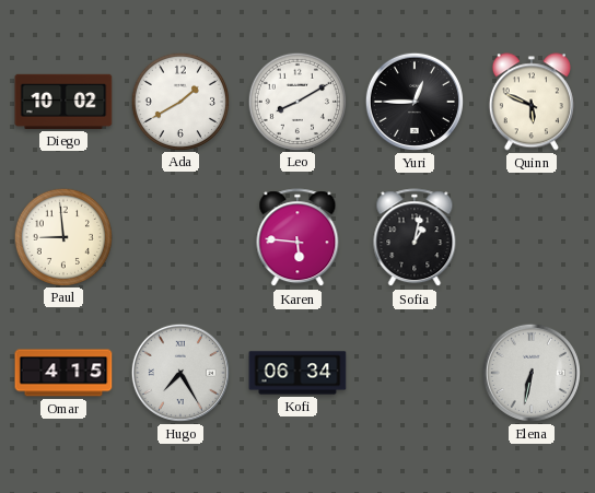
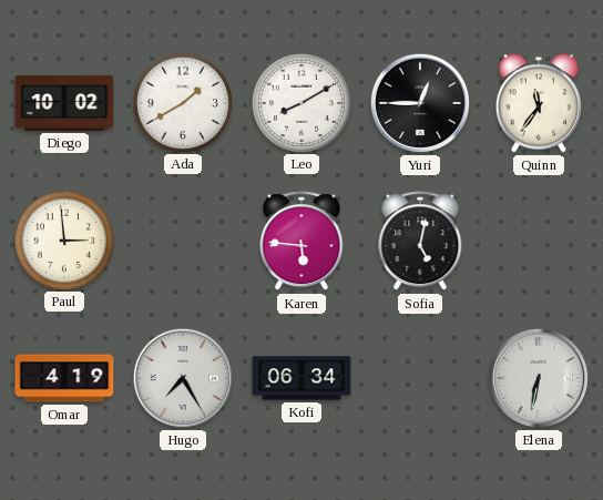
Quinn: 5:49 -> 11:36 (539, 103)
Paul: 8:59 -> 2:59 (63, 239)
Sofia: 1:02 -> 5:02 (420, 242)
Omar: 4:15 -> 4:19 (64, 378)
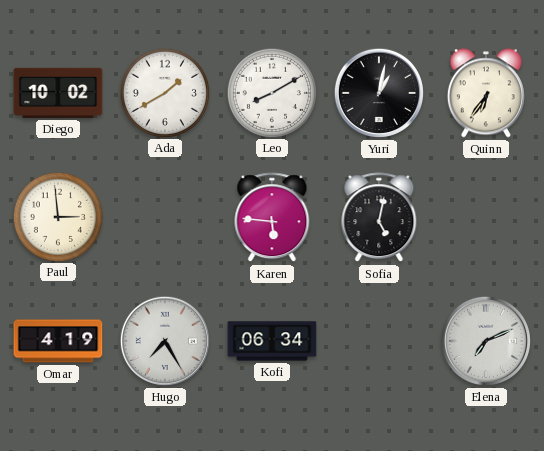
Yuri: 12:45 -> 1:02 (379, 93)
Quinn: 11:36 -> 6:36 (486, 93)
Elena: 6:32 -> 7:11 (486, 341)
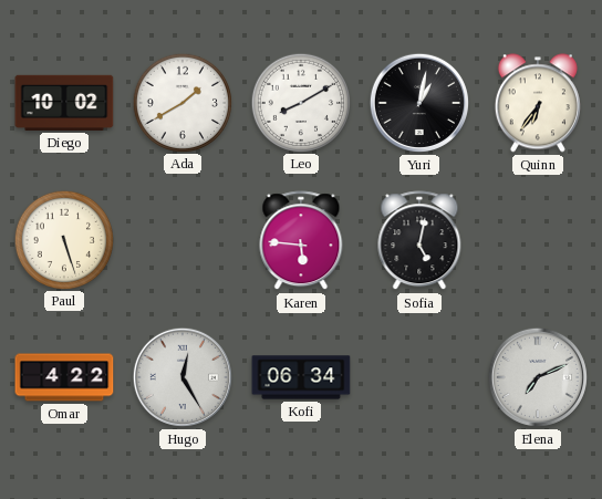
Paul: 2:59 -> 5:27 (63, 239)
Omar: 4:19 -> 4:22 (64, 377)
Hugo: 7:25 -> 12:25 (183, 377)
